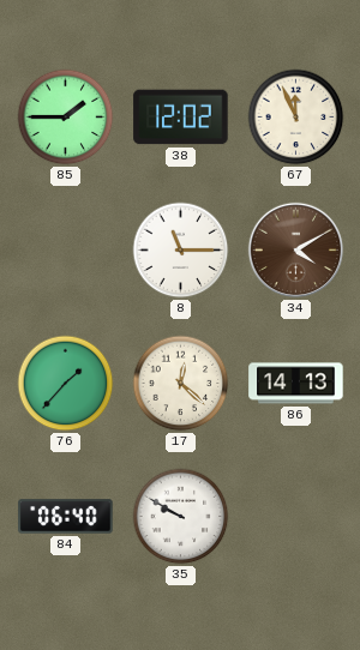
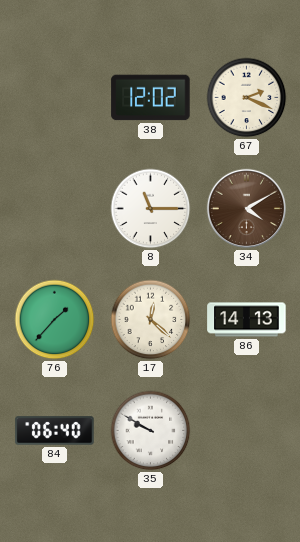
85: 1:45 -> none (66, 118)
67: 11:56 -> 2:19 (247, 98)
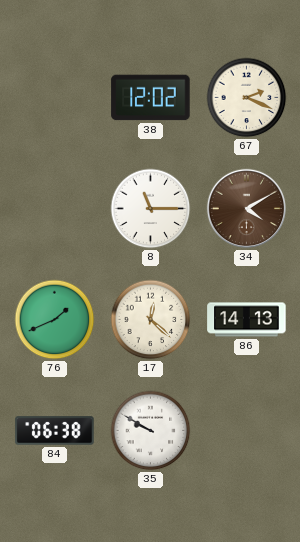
76: 1:37 -> 1:41 (55, 320)
84: 06:40 -> 06:38 (55, 431)
